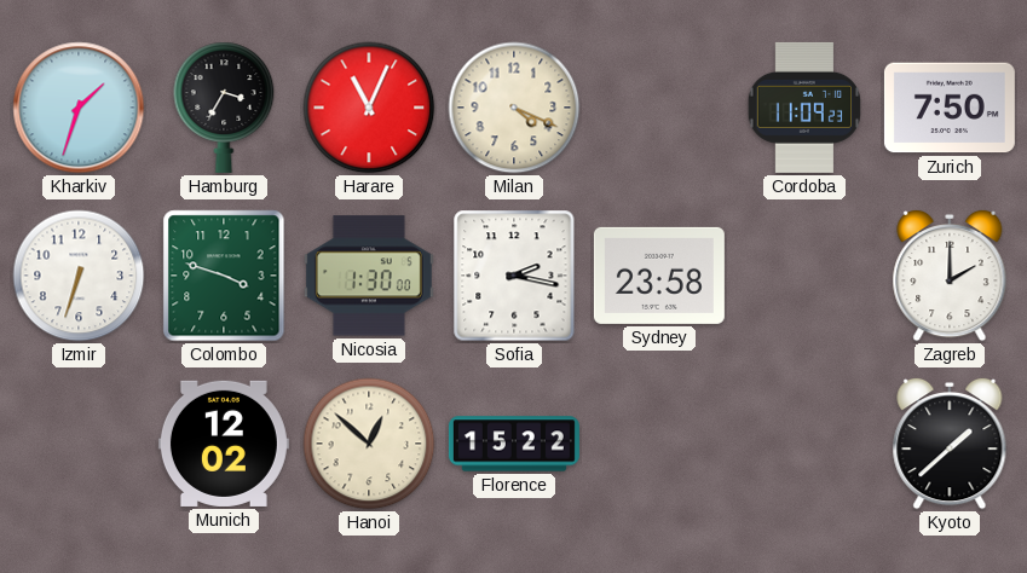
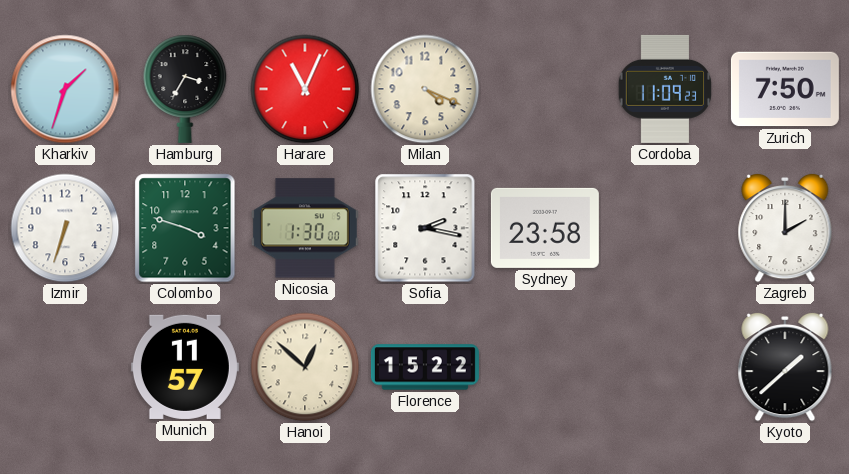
Munich: 12:02 -> 11:57 (185, 367)
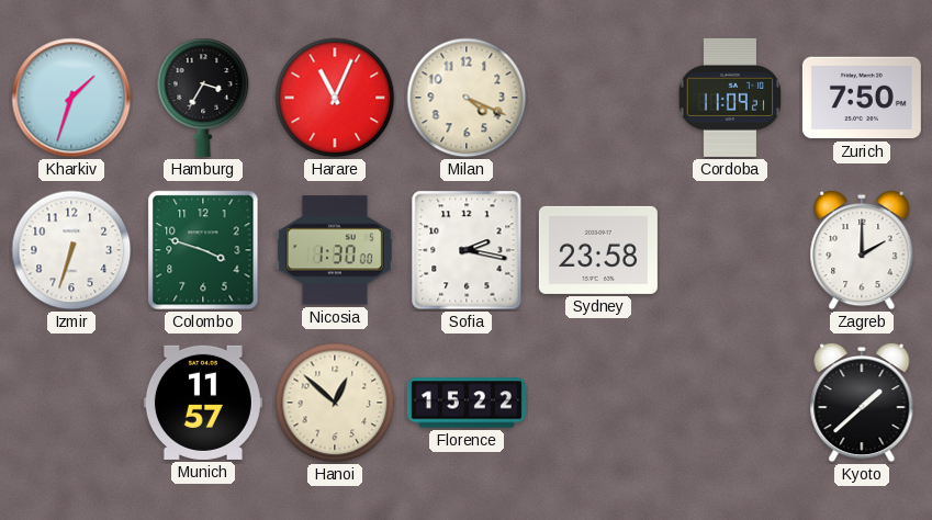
Cordoba: 11:09:23 -> 11:09:21 (730, 98)
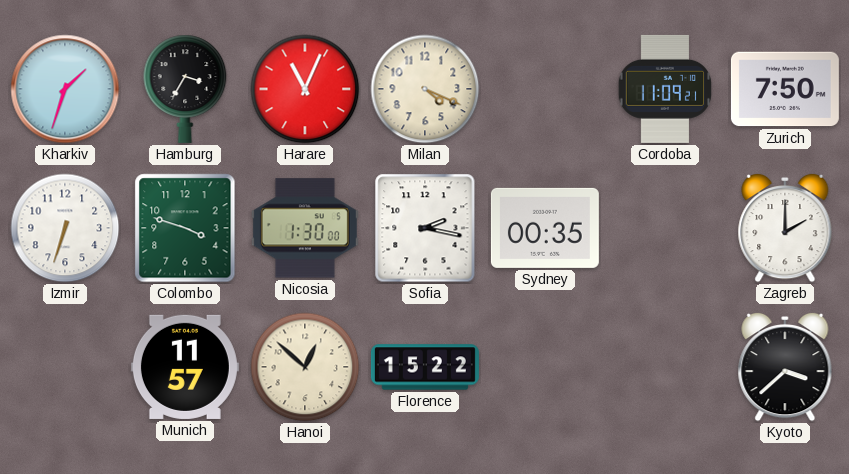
Sydney: 23:58 -> 00:35 (545, 228)
Kyoto: 1:38 -> 3:38 (785, 367)
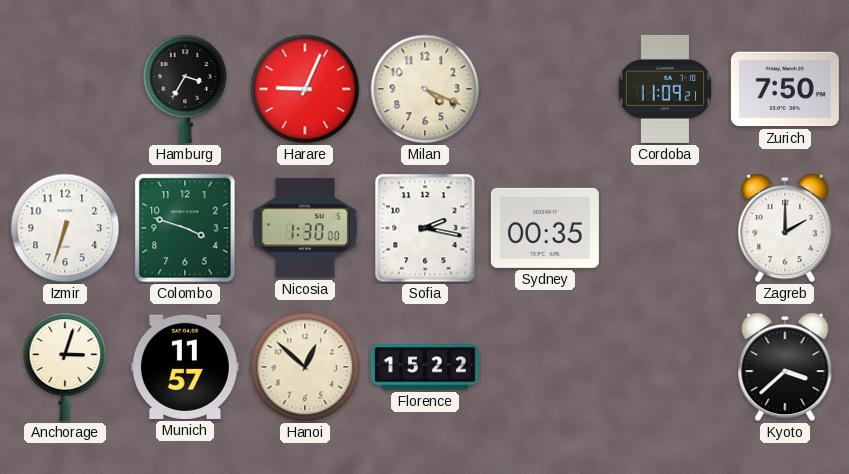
Kharkiv: 1:33 -> none (65, 89)
Harare: 11:04 -> 9:04 (305, 89)
Anchorage: none -> 3:03 (65, 367)
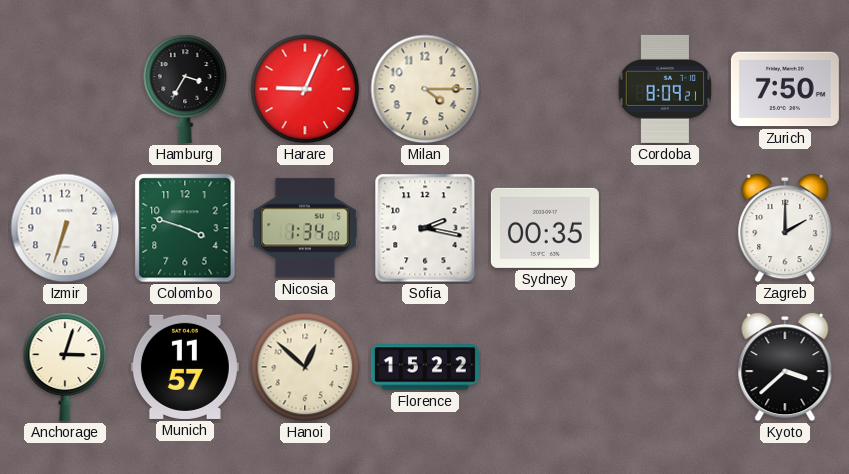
Milan: 4:19 -> 4:15 (425, 89)
Cordoba: 11:09 -> 8:09 (665, 89)
Nicosia: 1:30 -> 1:34 (305, 228)
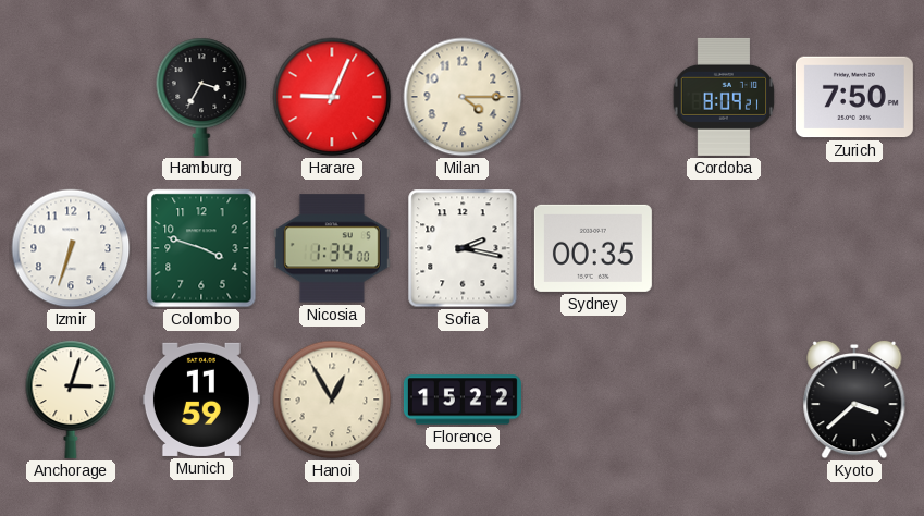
Zagreb: 2:00 -> none (785, 228)
Munich: 11:57 -> 11:59 (201, 400)
Hanoi: 12:52 -> 12:55 (332, 400)
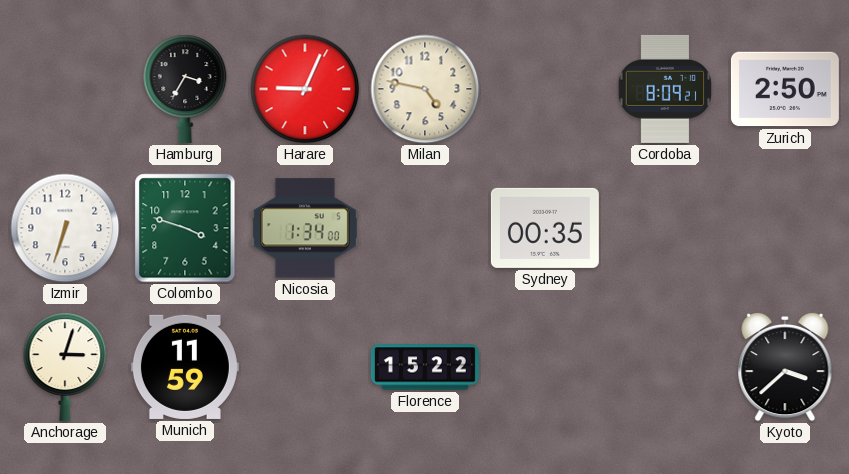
Milan: 4:15 -> 4:47 (425, 89)
Zurich: 7:50 -> 2:50 (785, 89)
Sofia: 2:17 -> none (463, 248)
Hanoi: 12:55 -> none (332, 400)
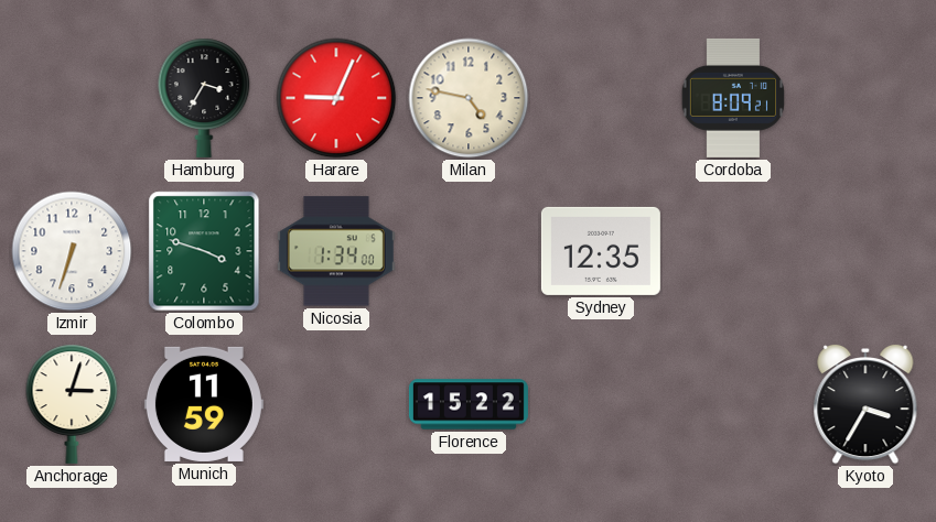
Zurich: 2:50 -> none (785, 89)
Sydney: 00:35 -> 12:35 (601, 251)
Kyoto: 3:38 -> 3:35 (865, 404)
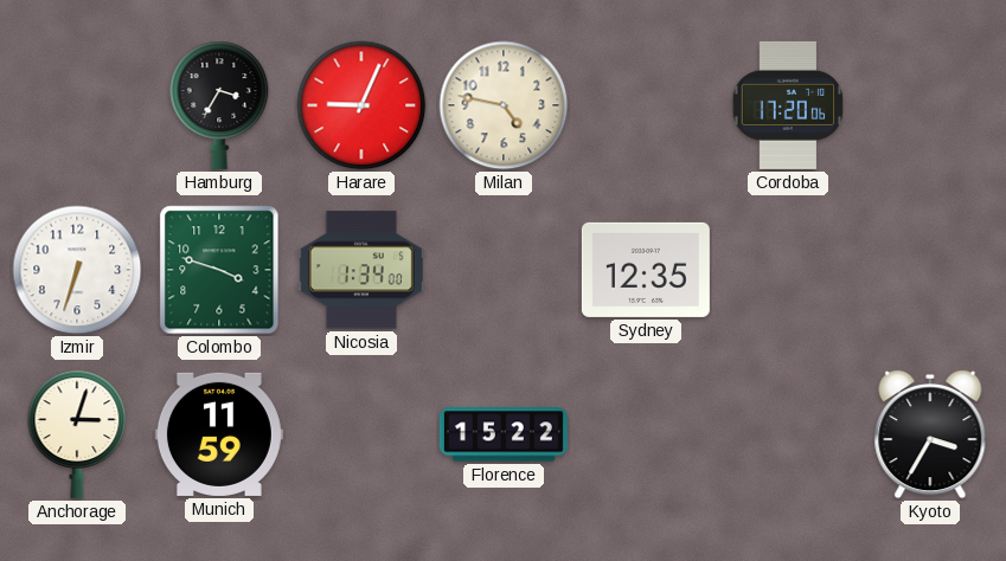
Cordoba: 8:09 -> 17:20 (788, 105)
